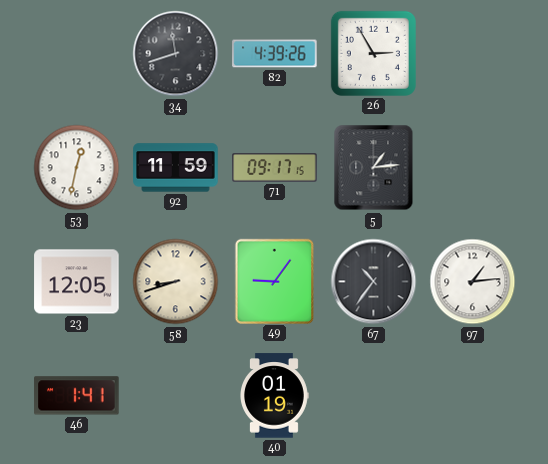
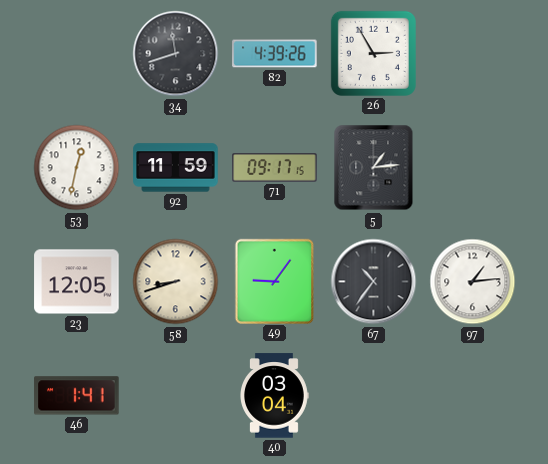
40: 01:19 -> 03:04 (275, 396)
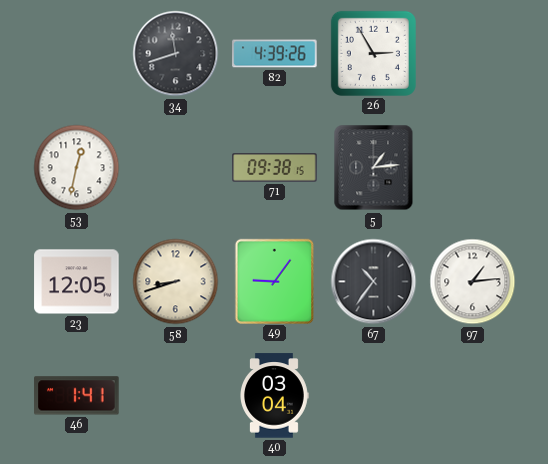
92: 11:59 -> none (176, 168)
71: 09:17 -> 09:38 (275, 168)
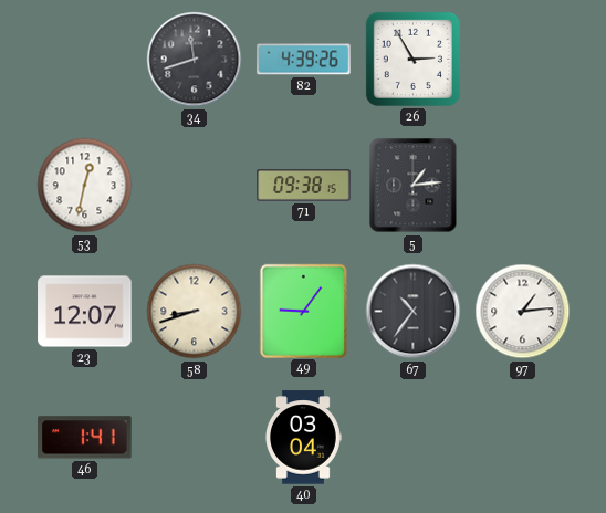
23: 12:05 -> 12:07 (85, 312)
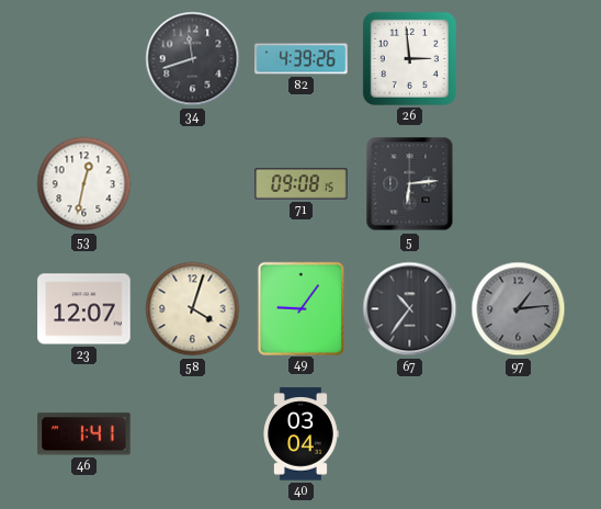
26: 2:55 -> 2:59 (409, 58)
71: 09:38 -> 09:08 (302, 184)
5: 1:14 -> 6:14 (410, 184)
58: 8:42 -> 4:03 (193, 309)
97 dial: white -> grey (519, 309)
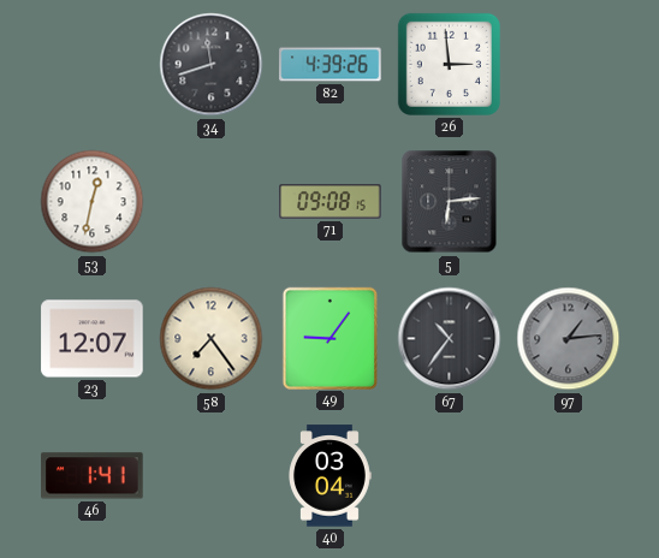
58: 4:03 -> 7:24 (212, 339)
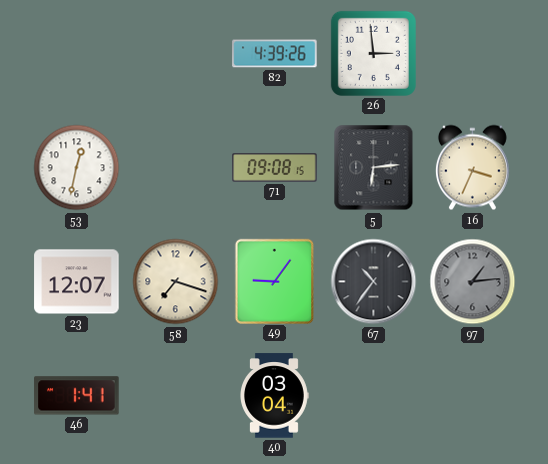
34: 11:42 -> none (212, 65)
16: none -> 3:34 (472, 168)
58: 7:24 -> 7:18 (176, 282)
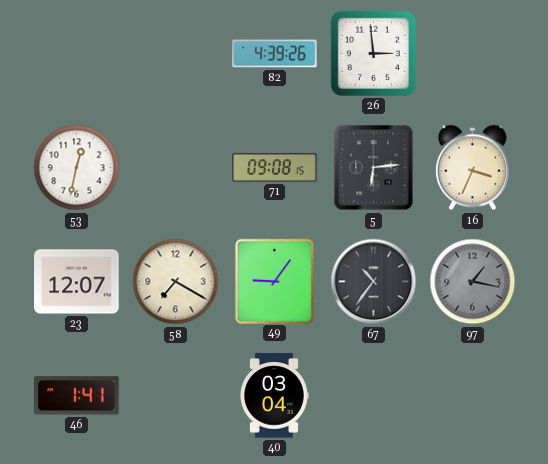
58: 7:18 -> 7:20 (176, 282)
97: 1:14 -> 1:17 (473, 282)
